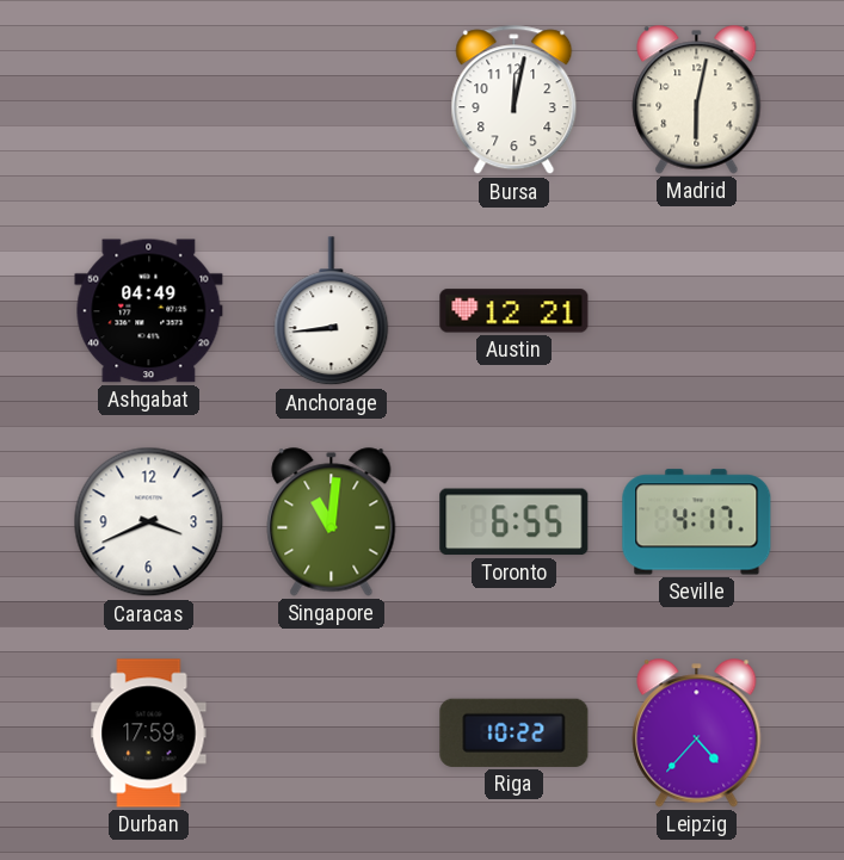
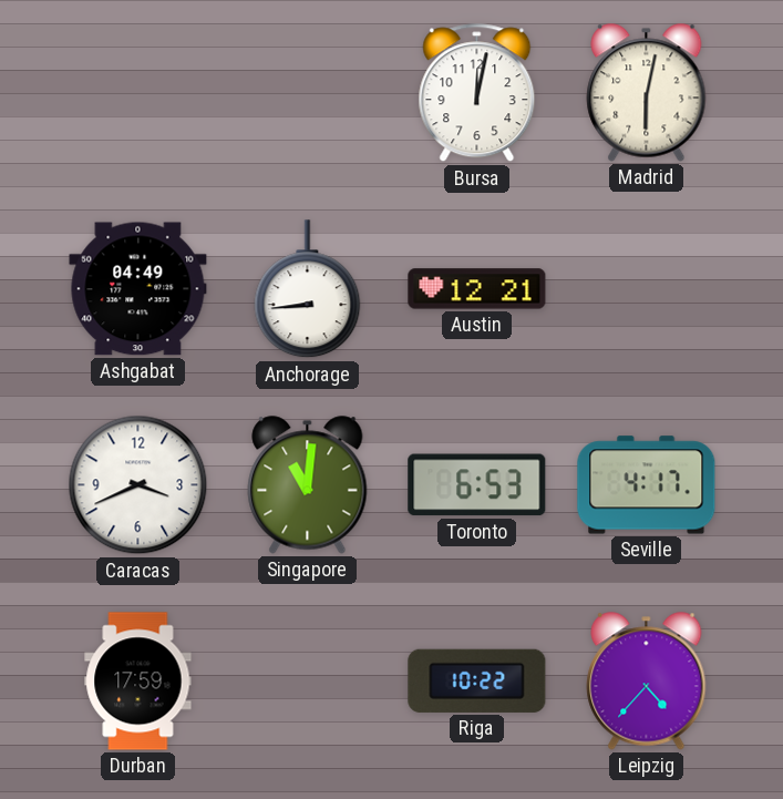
Toronto: 6:55 -> 6:53 (477, 485)
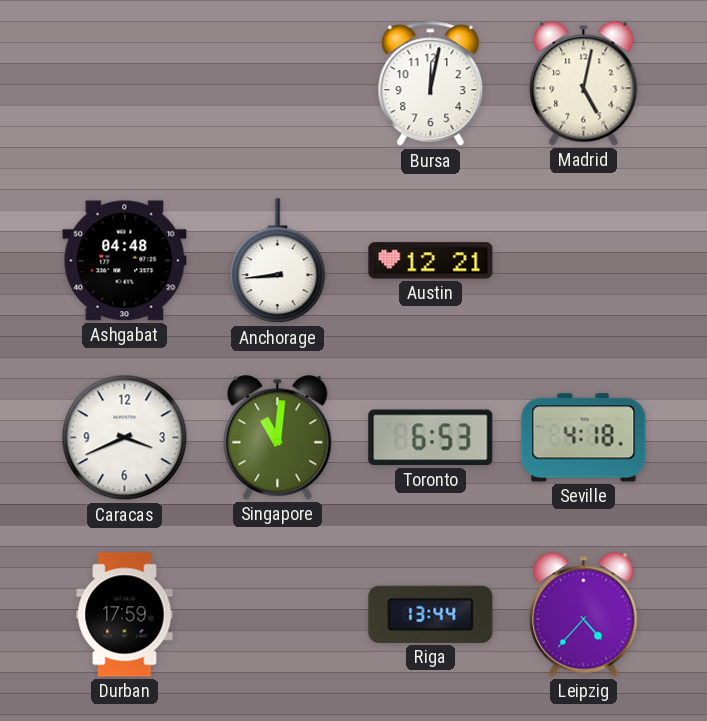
Madrid: 6:02 -> 5:02 (584, 84)
Ashgabat: 04:49 -> 04:48 (125, 261)
Seville: 4:17 -> 4:18 (584, 438)
Riga: 10:22 -> 13:44 (431, 614)
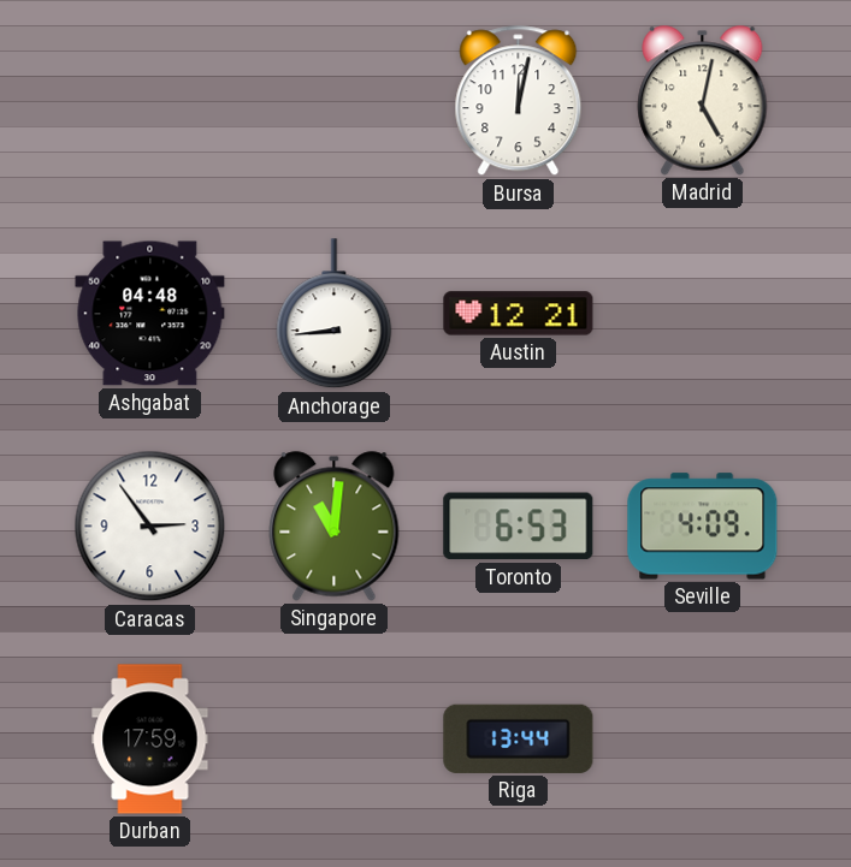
Caracas: 3:41 -> 2:54 (150, 527)
Seville: 4:18 -> 4:09 (703, 527)
Leipzig: 4:37 -> none (584, 615)
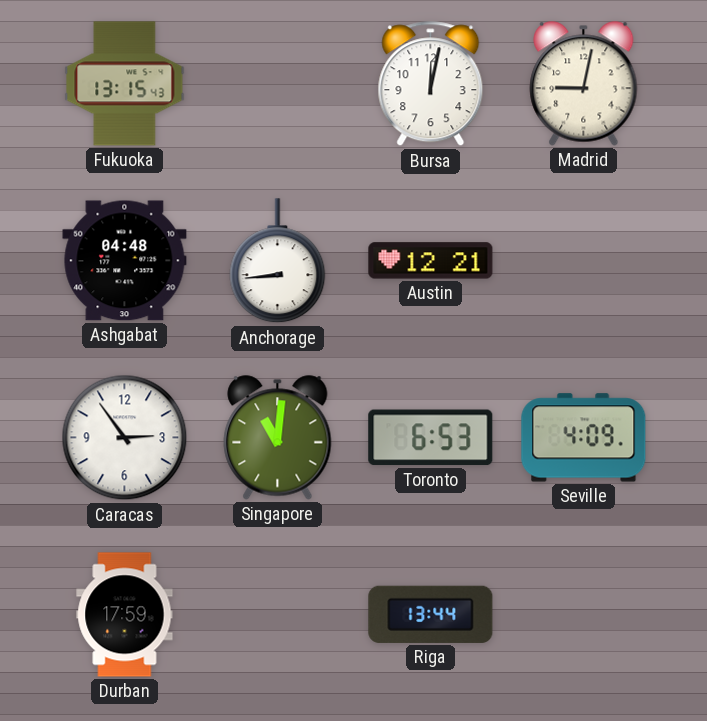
Fukuoka: none -> 13:15 (125, 84)
Madrid: 5:02 -> 9:02 (584, 84)
